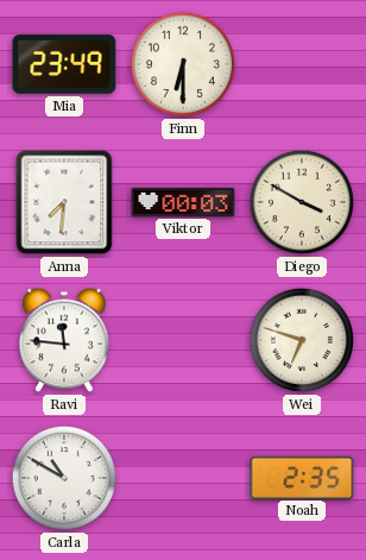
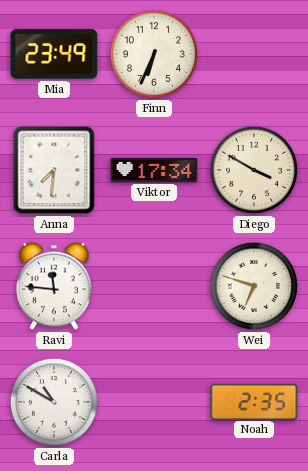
Finn: 6:30 -> 6:34 (154, 54)
Viktor: 00:03 -> 17:34 (154, 170)
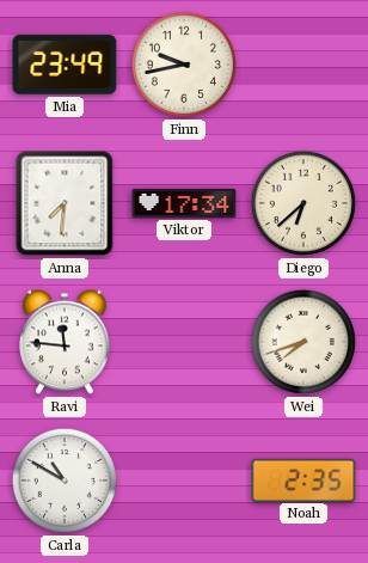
Finn: 6:34 -> 9:43 (184, 65)
Diego: 3:50 -> 6:38 (303, 203)
Wei: 6:48 -> 7:42 (303, 342)
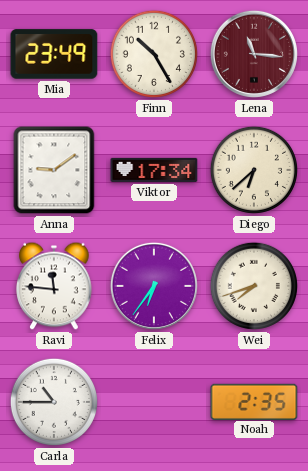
Finn: 9:43 -> 10:25 (154, 54)
Lena: none -> 11:16 (254, 54)
Anna: 7:31 -> 9:09 (54, 170)
Felix: none -> 6:36 (154, 286)
Carla: 10:50 -> 10:45 (54, 402)
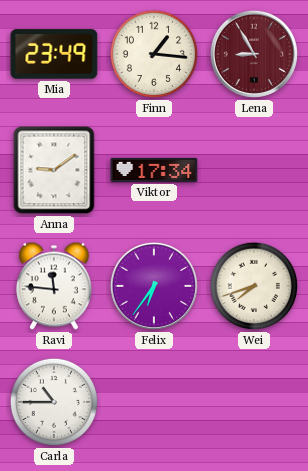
Finn: 10:25 -> 1:16 (154, 54)
Lena: 11:16 -> 8:55 (254, 54)
Diego: 6:38 -> none (254, 170)
Noah: 2:35 -> none (254, 401)
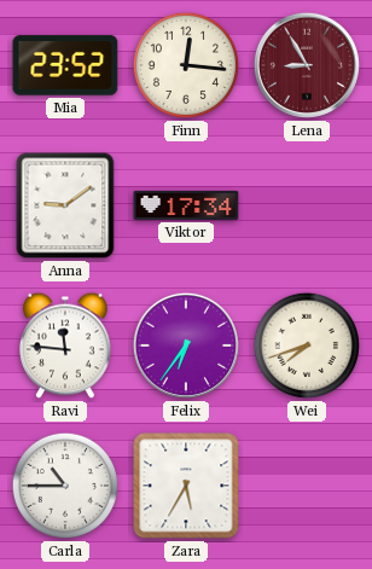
Mia: 23:49 -> 23:52 (65, 65)
Finn: 1:16 -> 12:16 (186, 65)
Zara: none -> 5:35 (186, 486)
